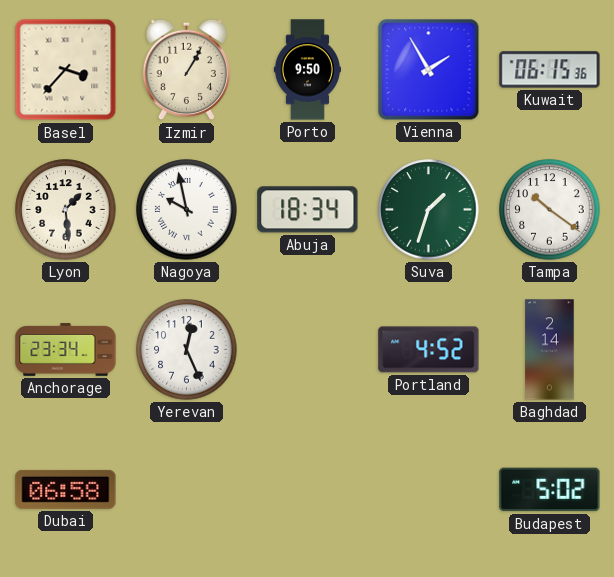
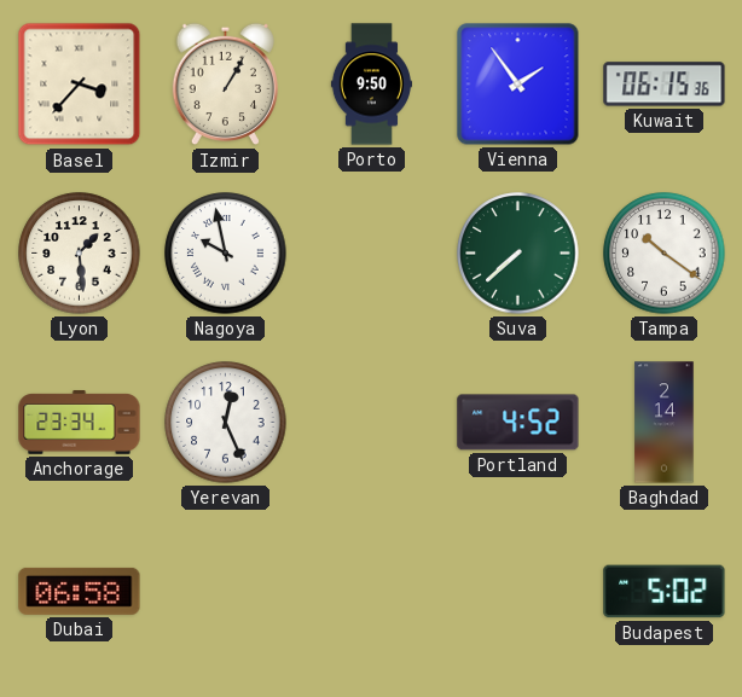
Vienna: 1:55 -> 1:54 (518, 85)
Abuja: 18:34 -> none (308, 210)
Suva: 1:33 -> 7:38 (518, 254)
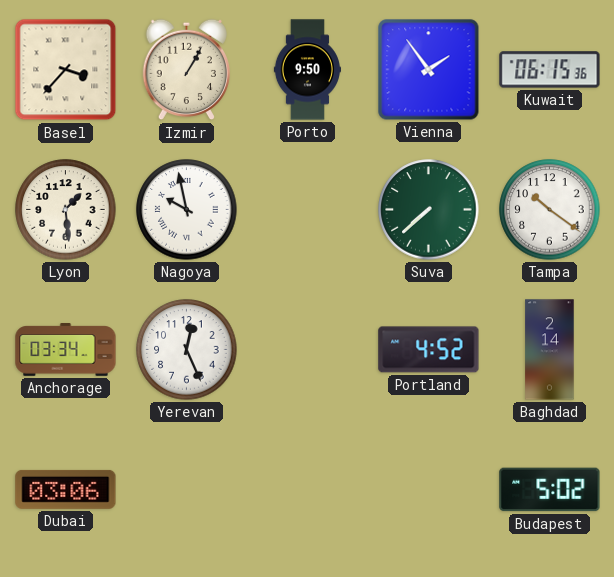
Anchorage: 23:34 -> 03:34 (66, 350)
Dubai: 06:58 -> 03:06 (66, 489)
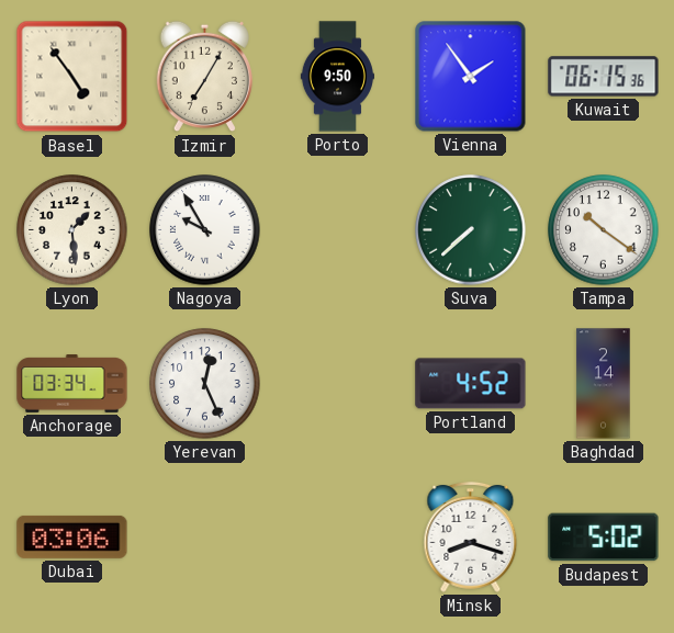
Basel: 3:37 -> 4:54 (72, 77)
Izmir: 1:05 -> 7:05 (204, 77)
Nagoya: 9:58 -> 9:55 (205, 230)
Minsk: none -> 8:18 (471, 536)
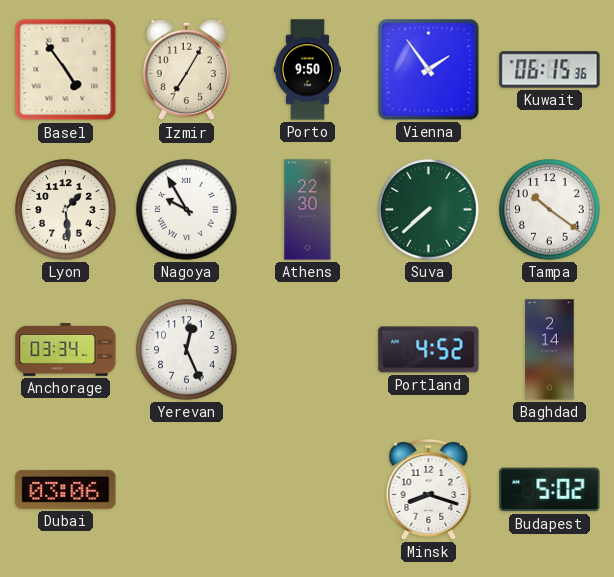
Athens: none -> 22:30 (308, 210)
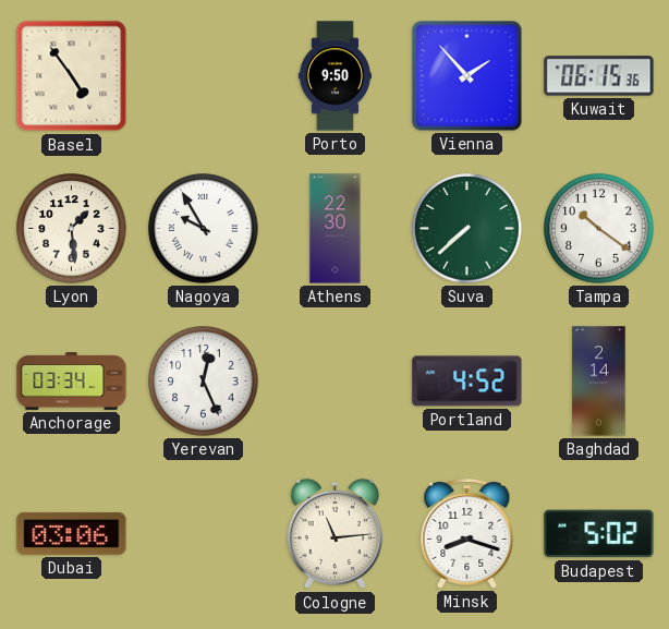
Izmir: 7:05 -> none (186, 70)
Vienna: 1:54 -> 1:53 (467, 76)
Cologne: none -> 11:14 (334, 534)
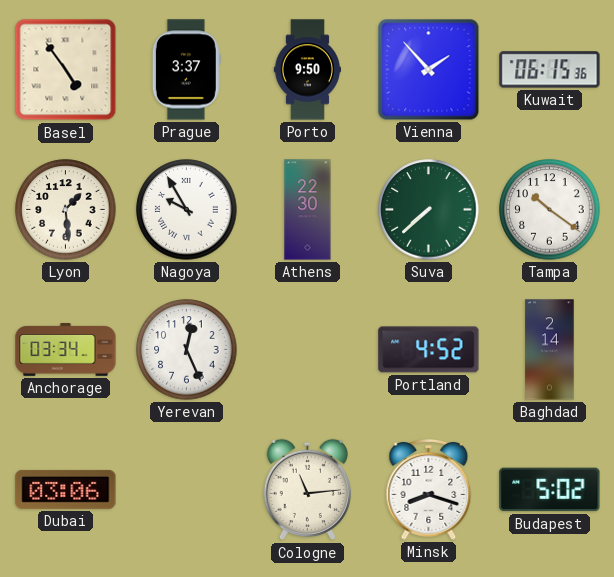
Prague: none -> 3:37 (186, 70)
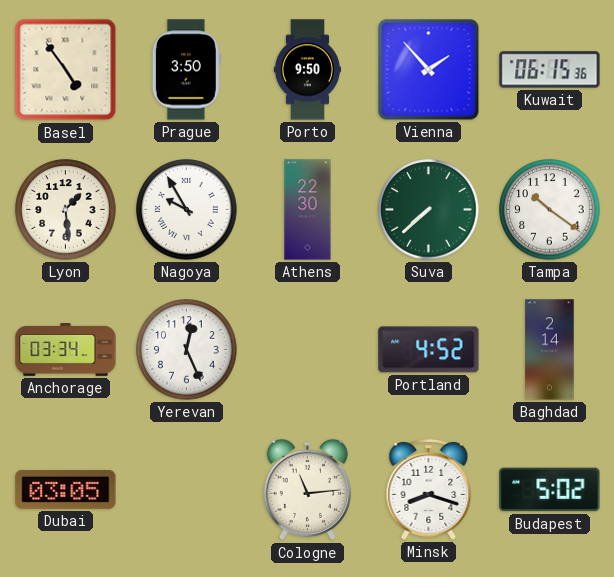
Prague: 3:37 -> 3:50 (186, 70)
Dubai: 03:06 -> 03:05 (66, 489)
